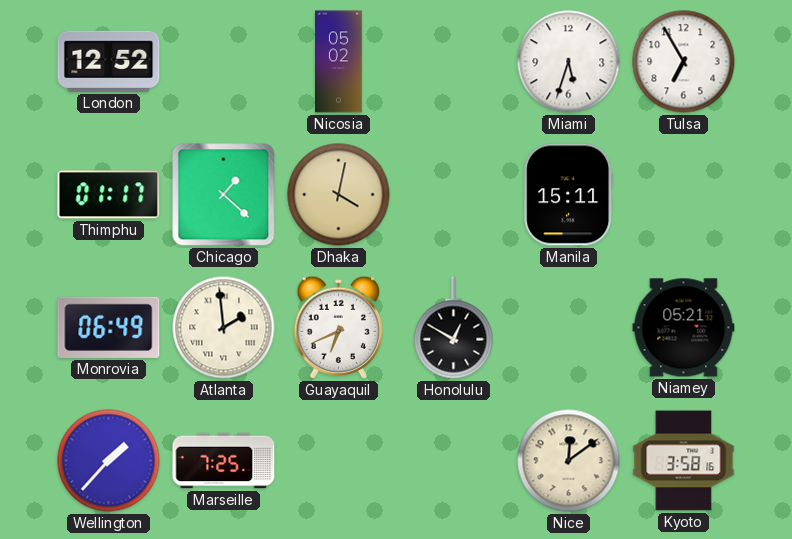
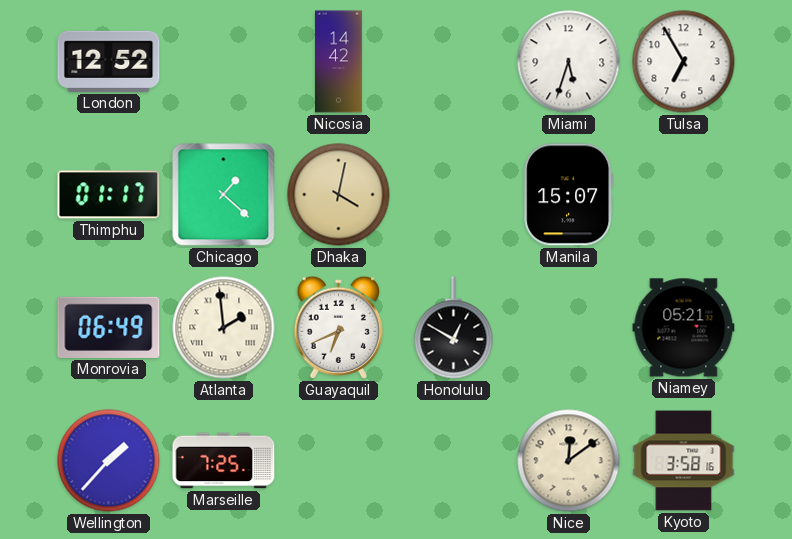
Nicosia: 05:02 -> 14:42 (339, 62)
Manila: 15:11 -> 15:07 (569, 195)
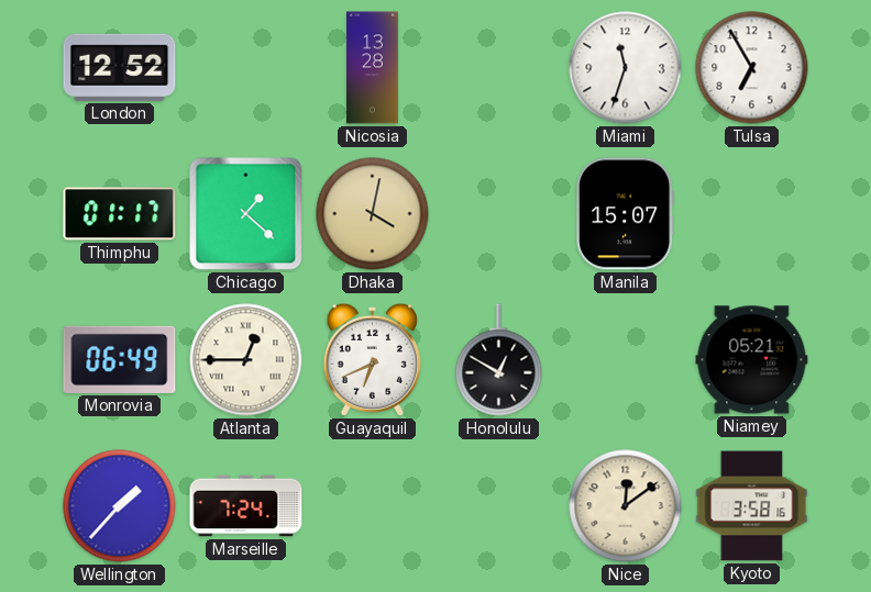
Nicosia: 14:42 -> 13:28 (373, 68)
Miami: 5:33 -> 11:33 (626, 68)
Atlanta: 1:59 -> 12:45 (246, 360)
Marseille: 7:25 -> 7:24 (246, 506)
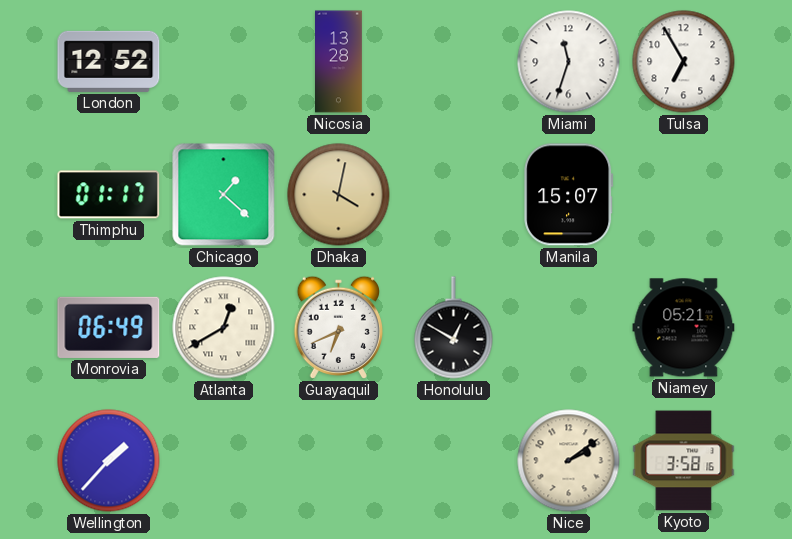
Atlanta: 12:45 -> 12:40 (224, 328)
Marseille: 7:24 -> none (246, 506)
Nice: 12:09 -> 2:09 (569, 461)
